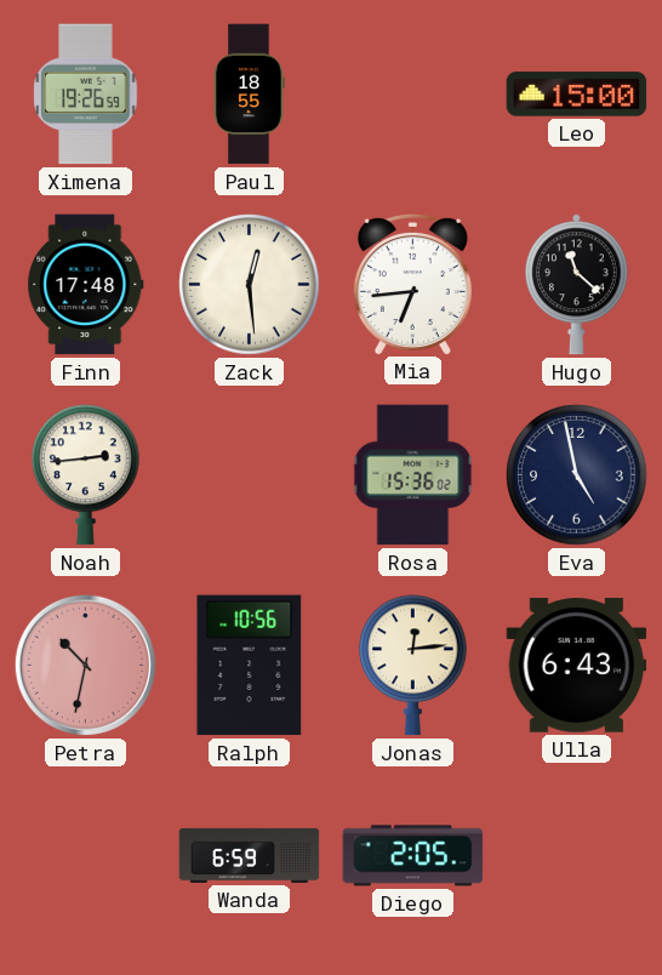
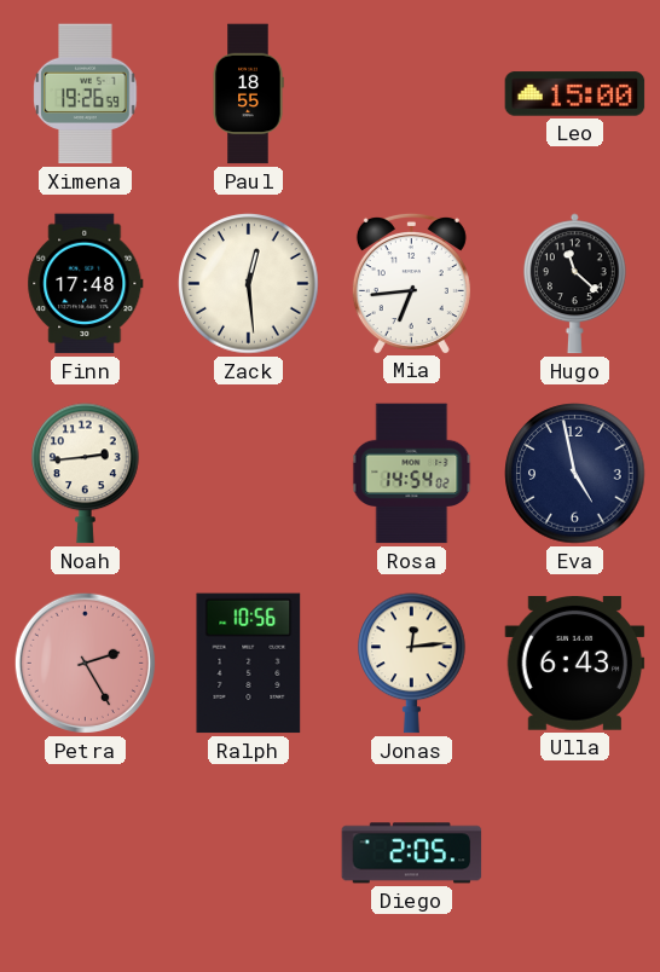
Rosa: 15:36 -> 14:54 (412, 474)
Petra: 10:32 -> 2:25 (85, 663)
Wanda: 6:59 -> none (250, 855)
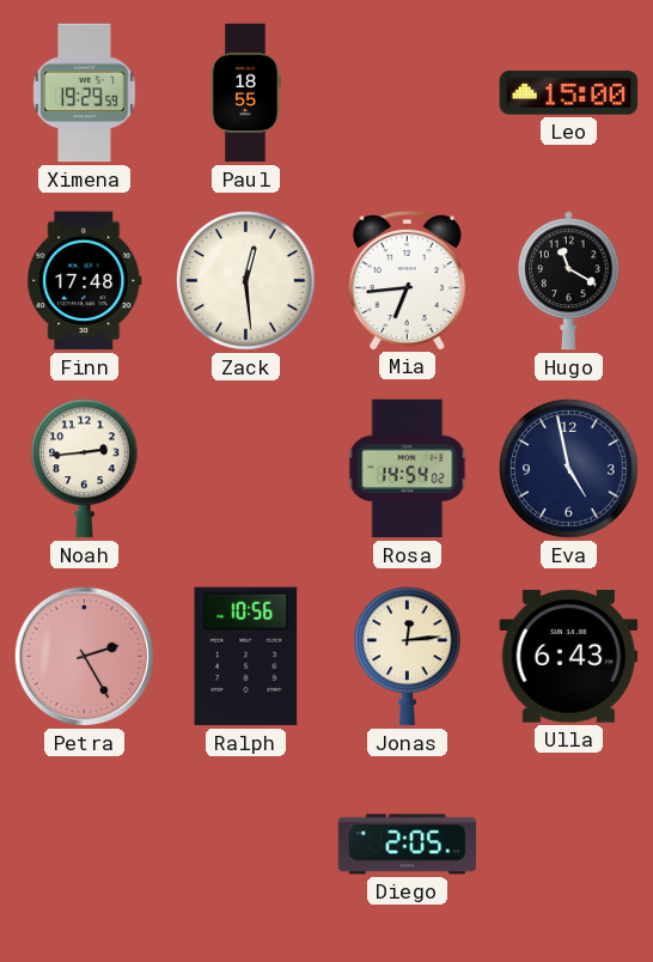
Ximena: 19:26 -> 19:29 (85, 93)
Hugo: 11:22 -> 11:20 (568, 281)
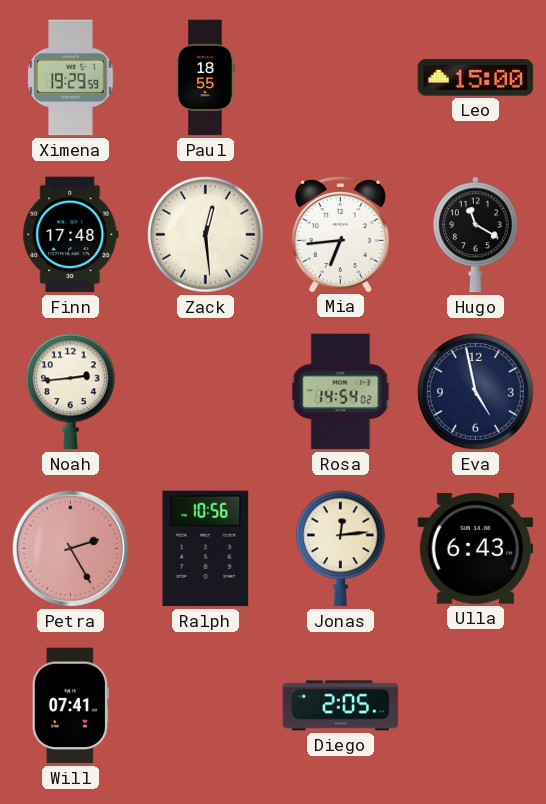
Will: none -> 07:41 (70, 706)
